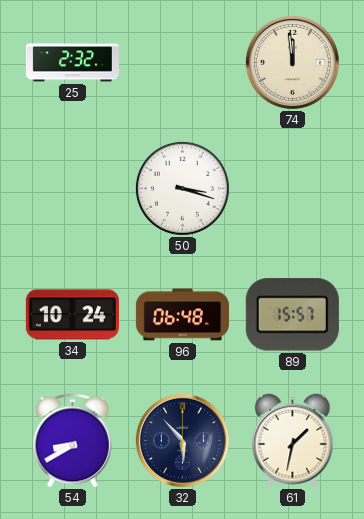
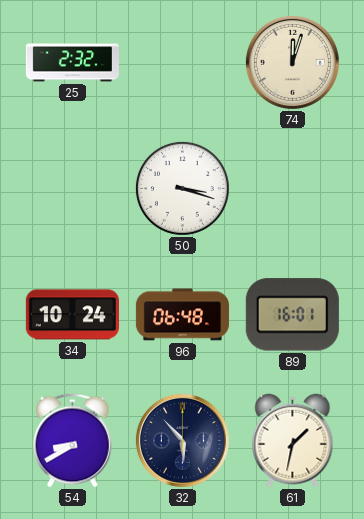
74: 11:59 -> 12:03 (292, 62)
89: 15:57 -> 16:01 (292, 315)
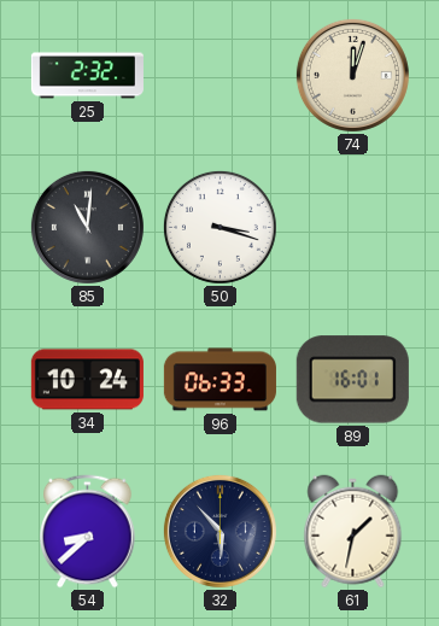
85: none -> 11:01 (87, 227)
96: 06:48 -> 06:33 (219, 380)
54: 8:40 -> 8:38 (88, 532)
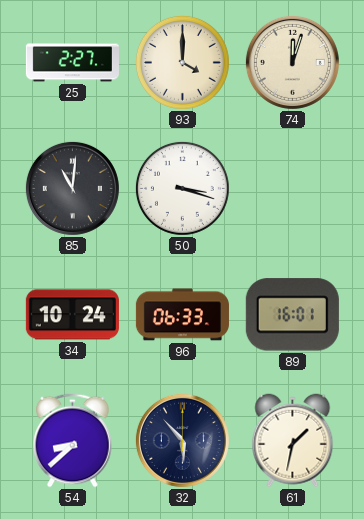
25: 2:32 -> 2:27 (72, 63)
93: none -> 4:00 (182, 62)
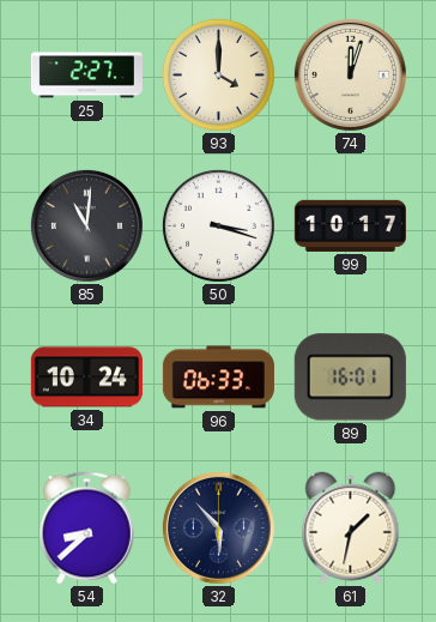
99: none -> 10:17 (350, 225)
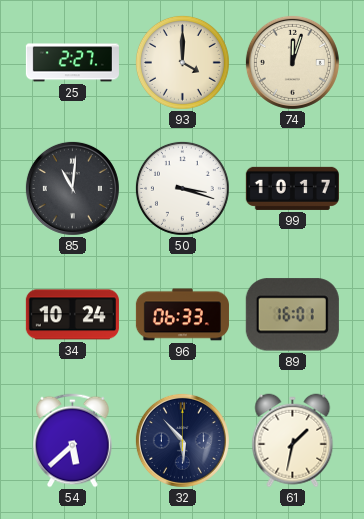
54: 8:38 -> 5:38 (73, 441)
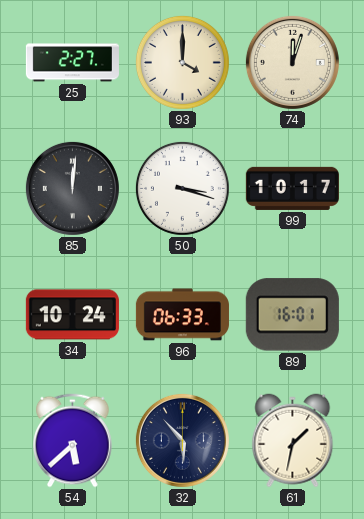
85: 11:01 -> 12:01 (72, 188)
